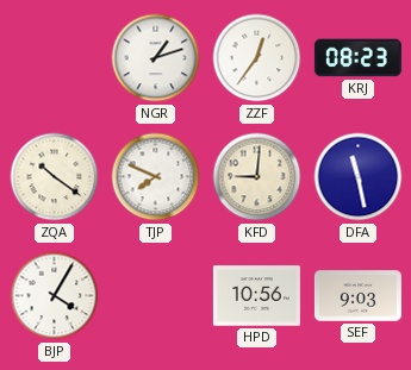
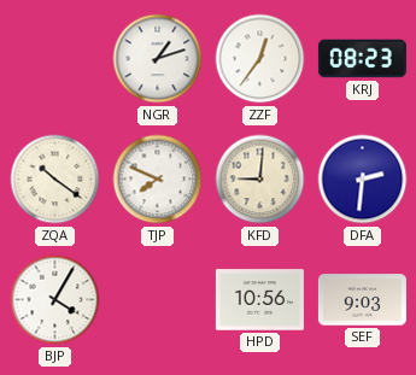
DFA: 11:28 -> 2:31 (363, 180)
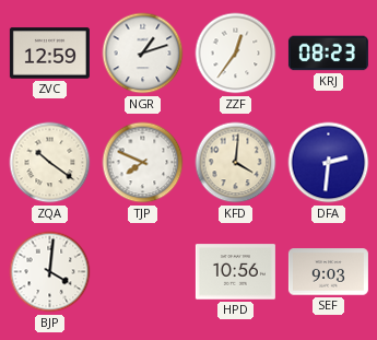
ZVC: none -> 12:59 (49, 54)
KFD: 9:01 -> 4:01 (236, 163)
BJP: 4:05 -> 4:01 (50, 272)
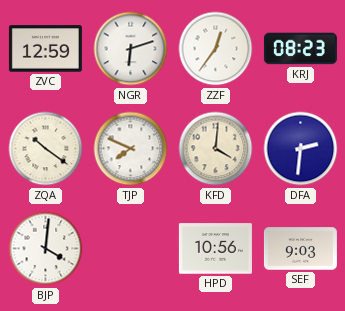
NGR: 1:12 -> 6:12 (131, 49)
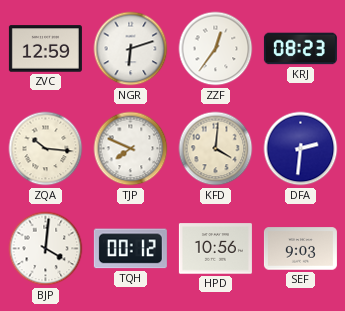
ZQA: 10:21 -> 10:16 (46, 149)
TQH: none -> 00:12 (130, 249)
